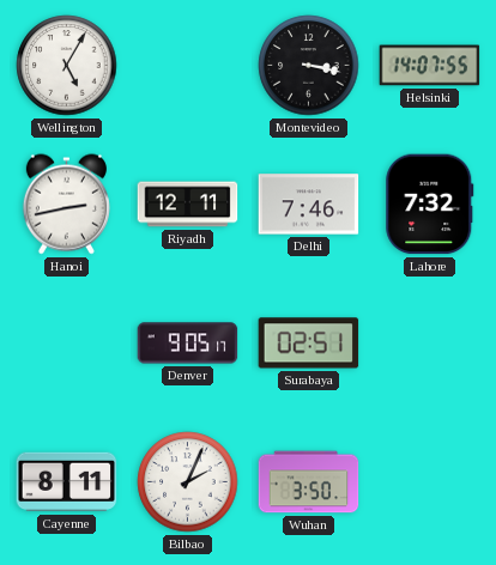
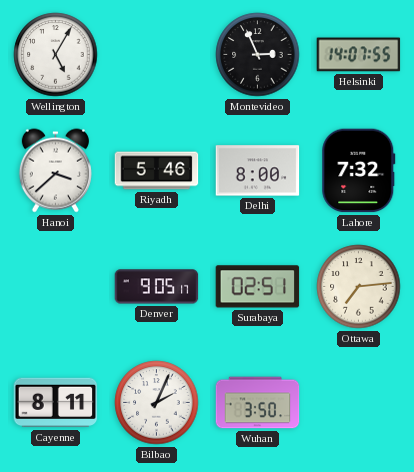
Montevideo: 3:17 -> 2:56 (258, 55)
Hanoi: 2:43 -> 3:38 (55, 171)
Riyadh: 12:11 -> 5:46 (157, 171)
Delhi: 7:46 -> 8:00 (258, 171)
Ottawa: none -> 7:14 (359, 287)
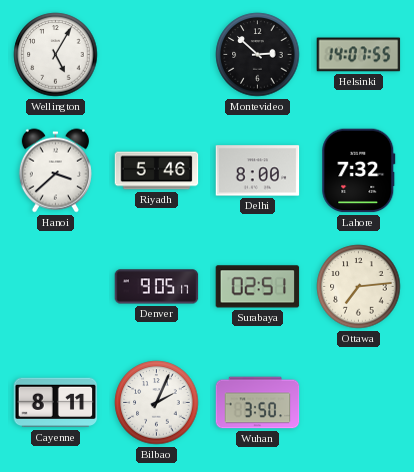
Montevideo: 2:56 -> 2:52 (258, 55)
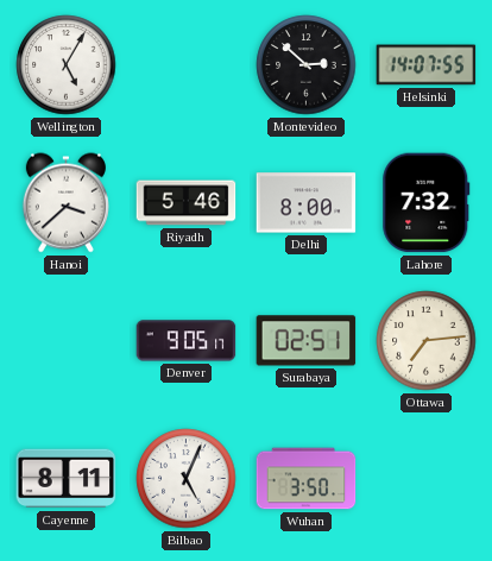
Bilbao: 2:04 -> 5:04 (187, 479)
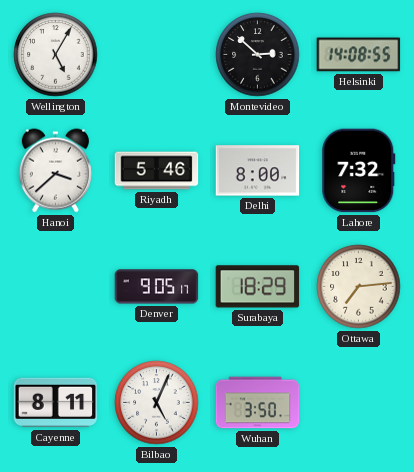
Helsinki: 14:07 -> 14:08 (359, 55)
Surabaya: 02:51 -> 18:29 (258, 287)
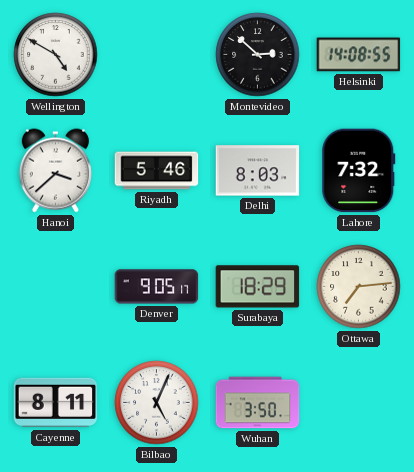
Wellington: 5:05 -> 4:50 (56, 55)
Delhi: 8:00 -> 8:03 (258, 171)
